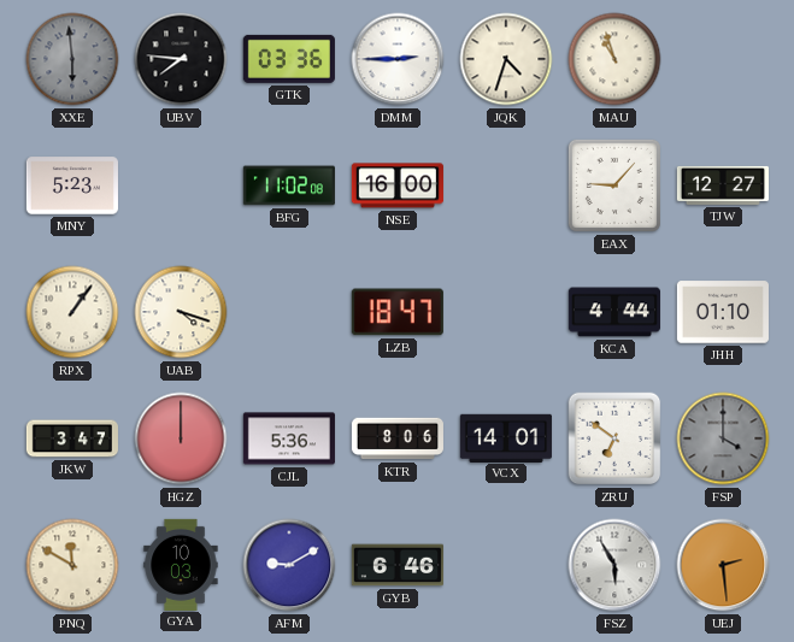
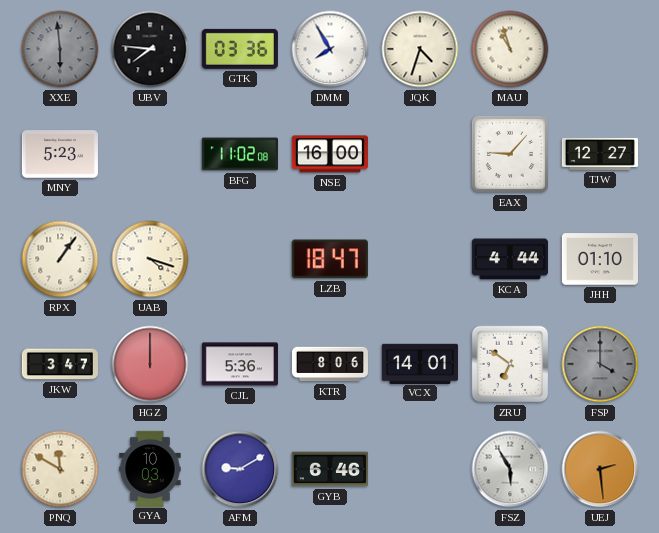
DMM: 2:45 -> 7:55 (330, 49)
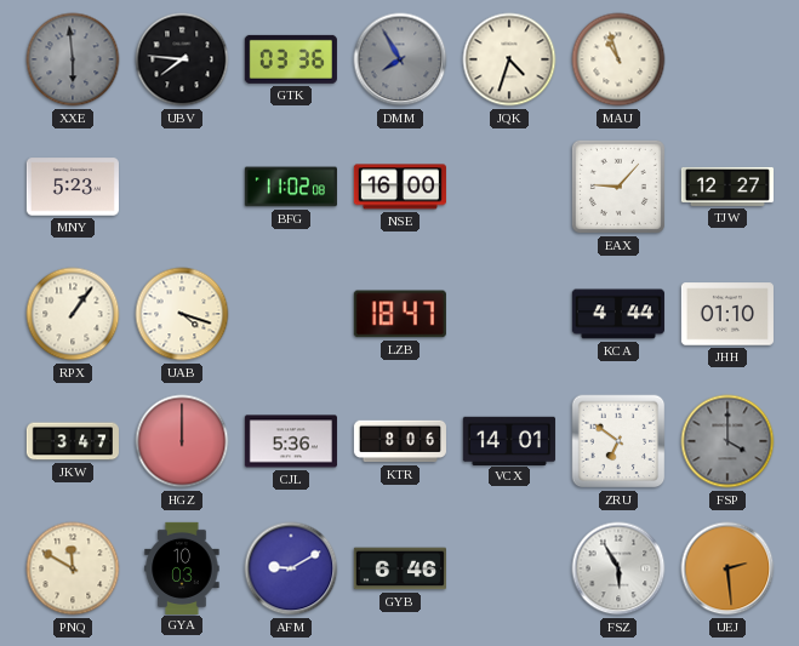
DMM dial: white -> grey (400, 59)
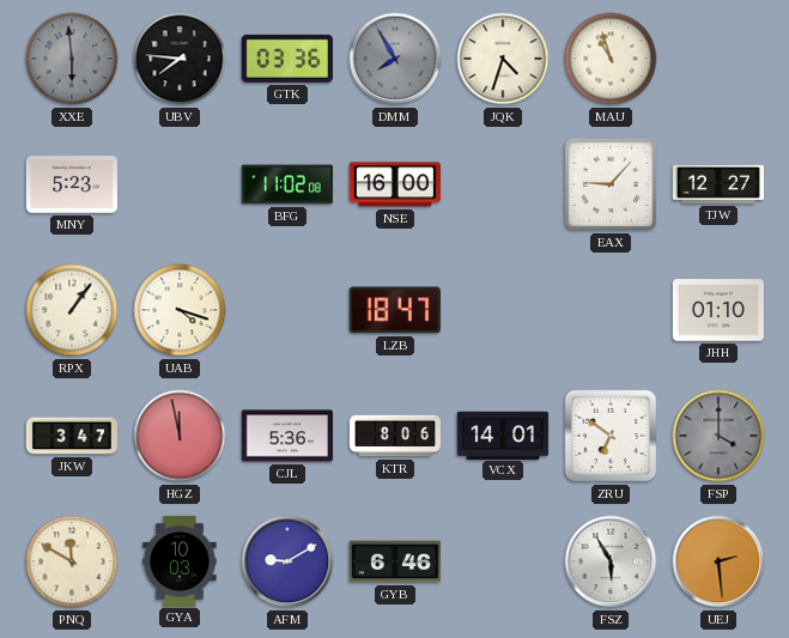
KCA: 4:44 -> none (618, 314)
HGZ: 12:00 -> 11:58 (180, 436)
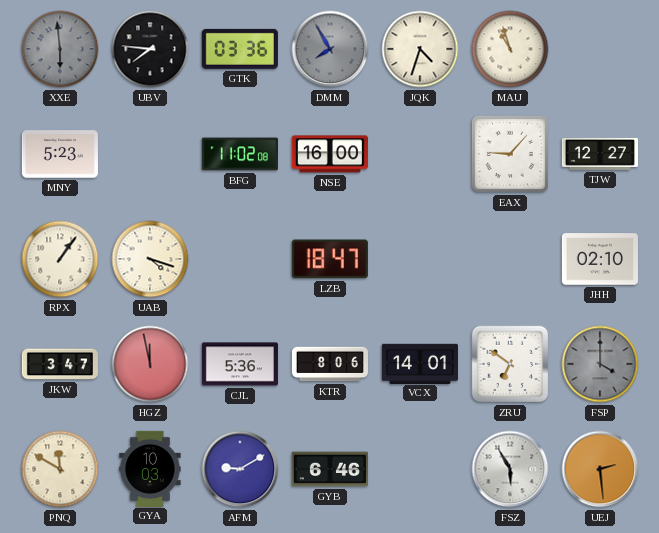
JHH: 01:10 -> 02:10 (600, 259)
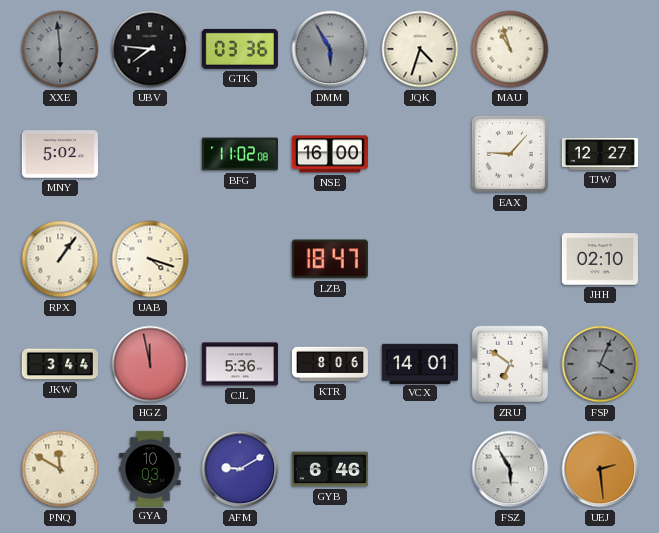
DMM: 7:55 -> 5:55 (330, 49)
MNY: 5:23 -> 5:02 (60, 154)
JKW: 3:47 -> 3:44 (60, 364)
FSP: 4:00 -> 4:04 (600, 364)
